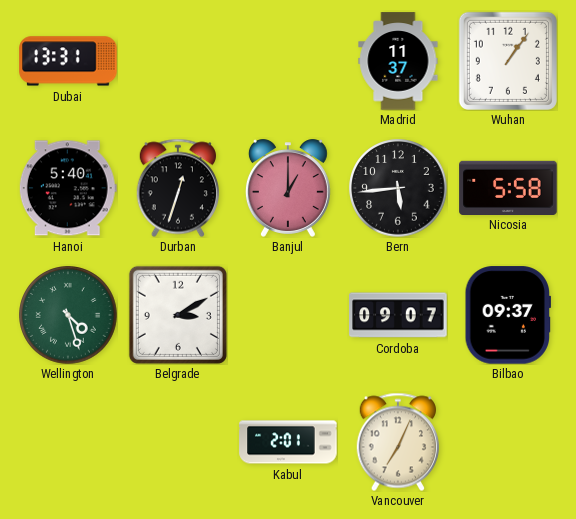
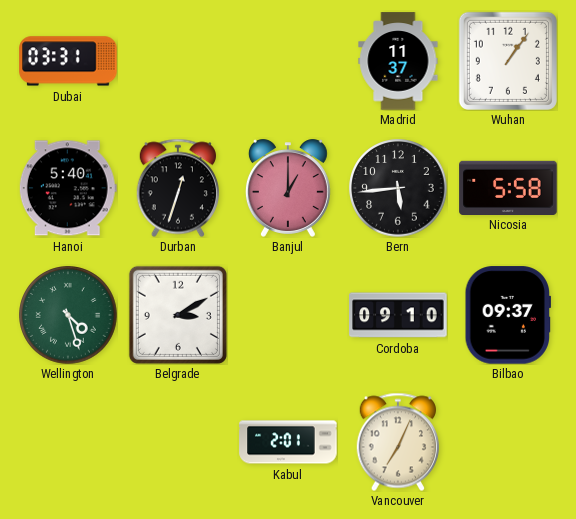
Dubai: 13:31 -> 03:31 (68, 61)
Cordoba: 09:07 -> 09:10 (398, 315)
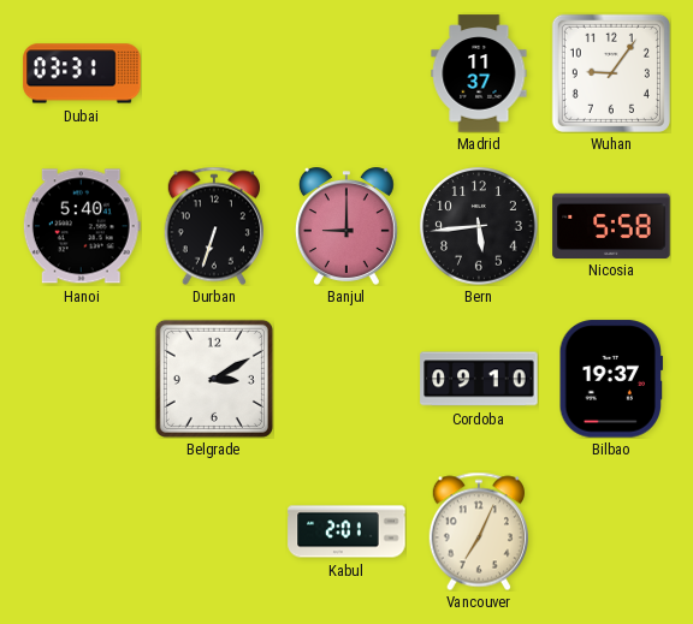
Wuhan: 1:06 -> 9:06 (611, 73)
Durban: 12:33 -> 6:33 (213, 226)
Banjul: 1:00 -> 9:00 (346, 226)
Wellington: 4:27 -> none (68, 315)
Bilbao: 09:37 -> 19:37 (610, 379)
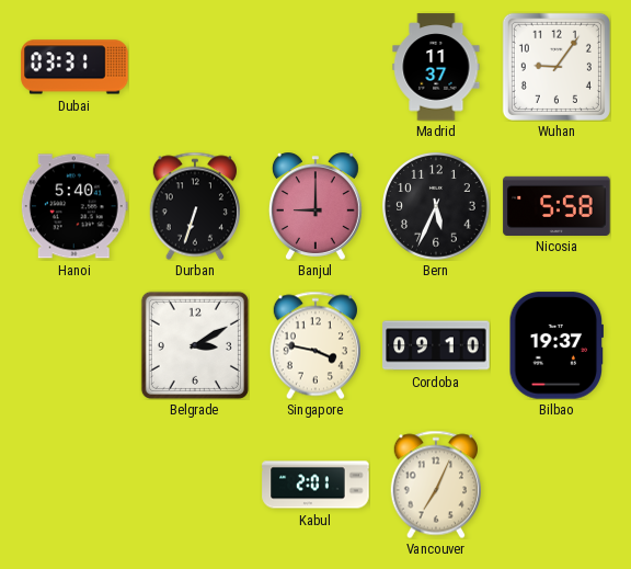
Bern: 5:44 -> 5:34 (436, 206)
Singapore: none -> 3:47 (314, 345)
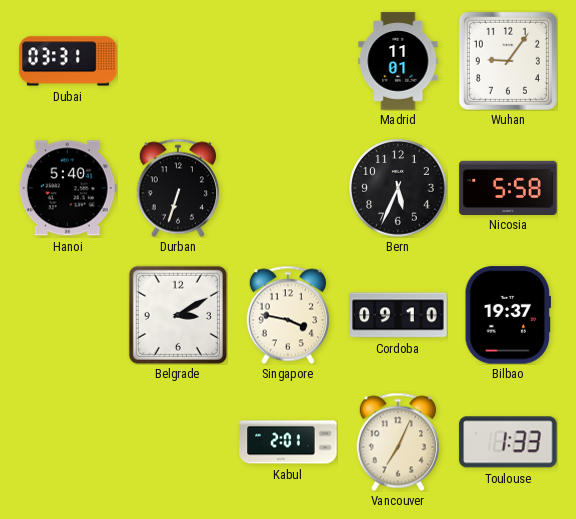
Madrid: 11:37 -> 11:01 (398, 61)
Banjul: 9:00 -> none (315, 206)
Toulouse: none -> 1:33 (508, 442)
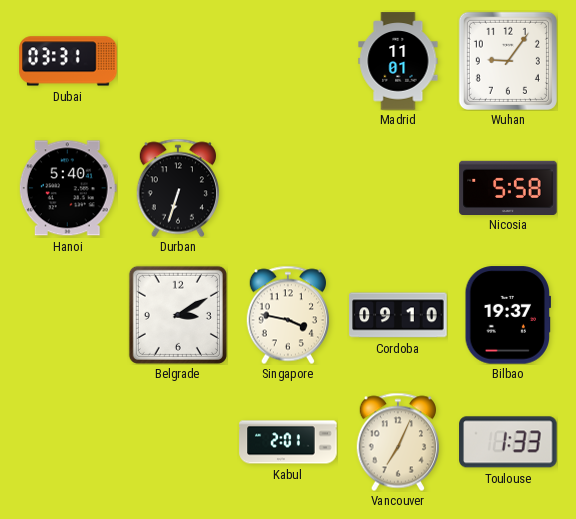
Bern: 5:34 -> none (398, 188)
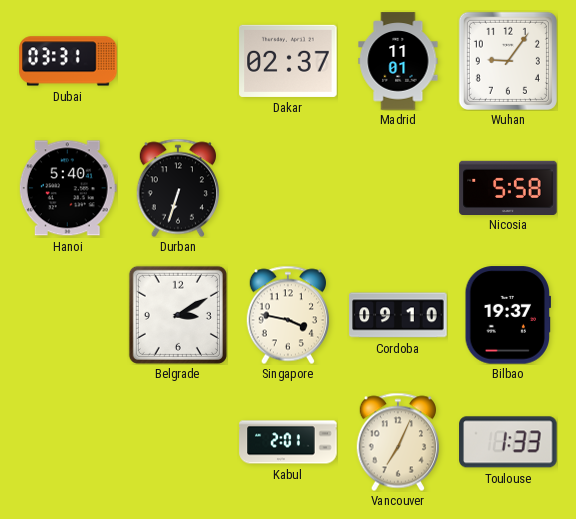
Dakar: none -> 02:37 (288, 61)
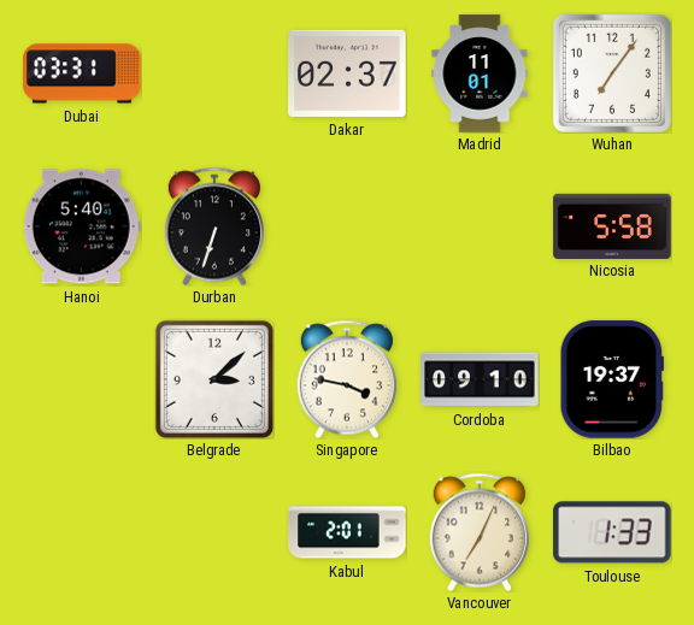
Wuhan: 9:06 -> 7:06 (612, 73)
Belgrade: 3:10 -> 3:08 (214, 379)
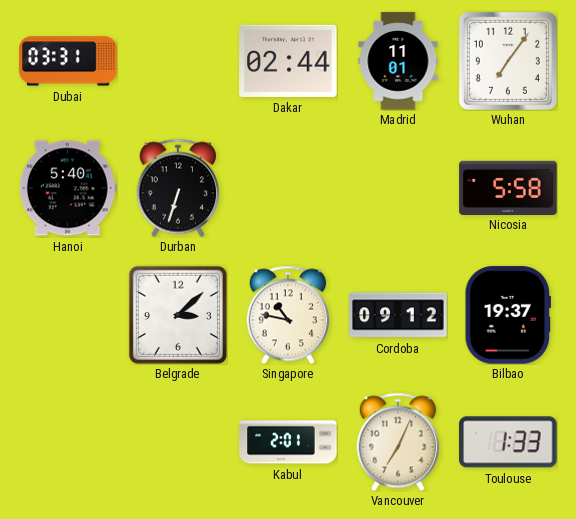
Dakar: 02:37 -> 02:44 (288, 61)
Singapore: 3:47 -> 10:47 (287, 315)
Cordoba: 09:10 -> 09:12 (398, 315)
